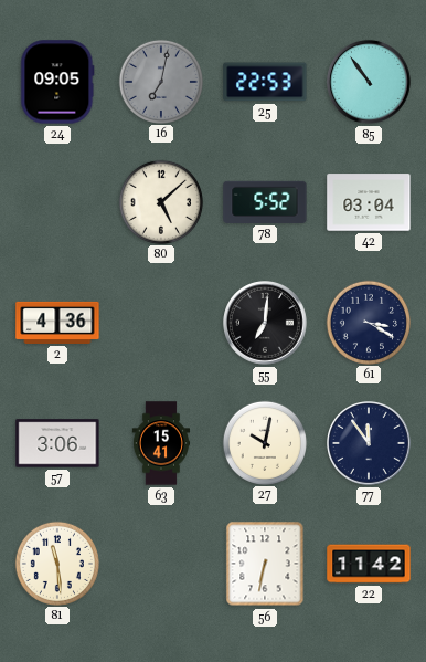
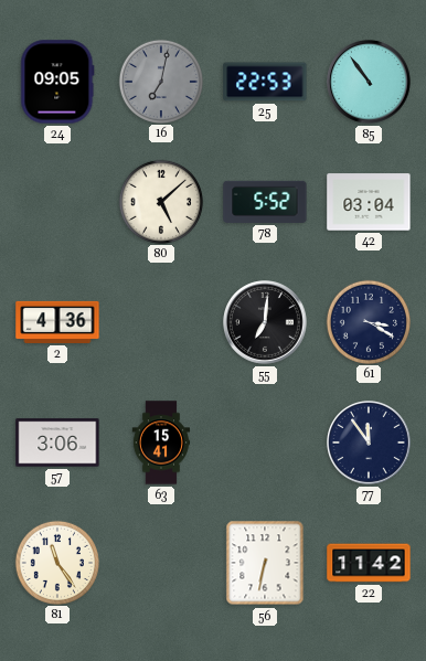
27: 10:02 -> none (264, 442)
81: 11:29 -> 11:24 (56, 562)
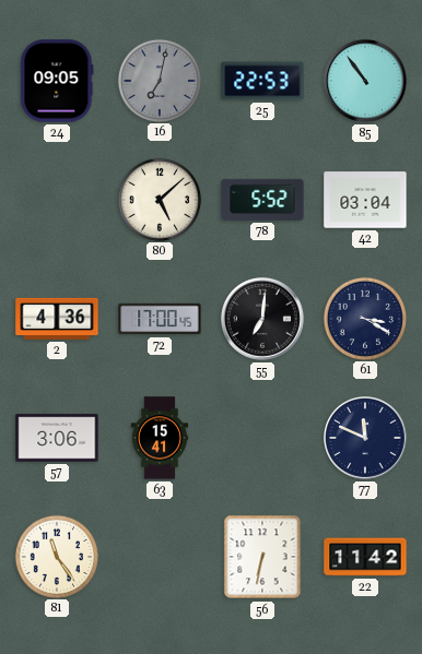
72: none -> 17:00 (160, 319)
77: 11:54 -> 11:49 (366, 439)
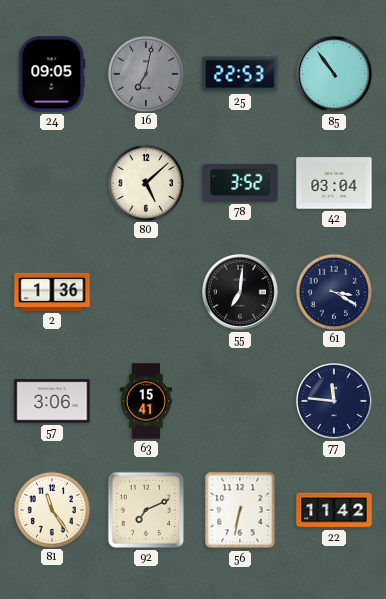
78: 5:52 -> 3:52 (240, 183)
2: 4:36 -> 1:36 (52, 292)
72: 17:00 -> none (160, 319)
77: 11:49 -> 11:46 (335, 402)
92: none -> 7:11 (146, 510)
